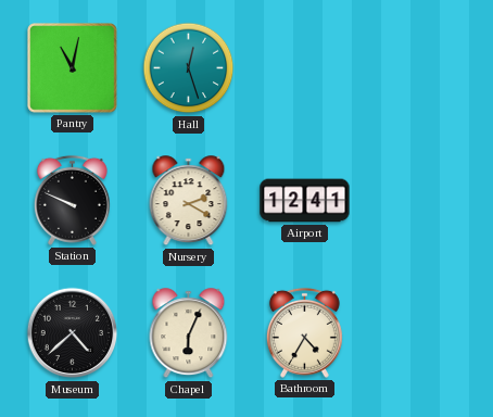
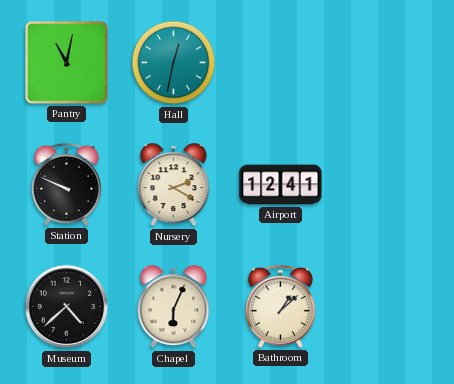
Hall: 12:27 -> 12:32 (174, 63)
Bathroom: 4:35 -> 1:08 (280, 306)
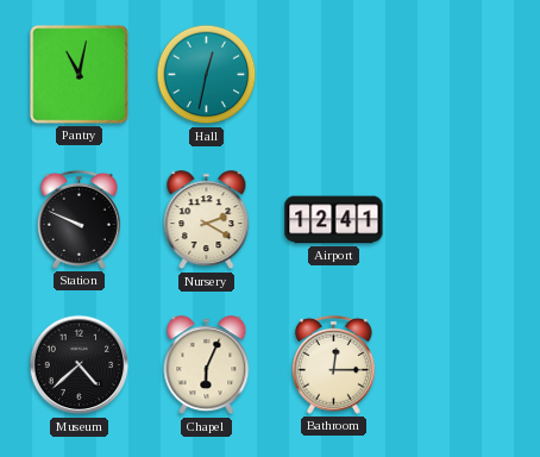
Bathroom: 1:08 -> 12:15 (333, 364)
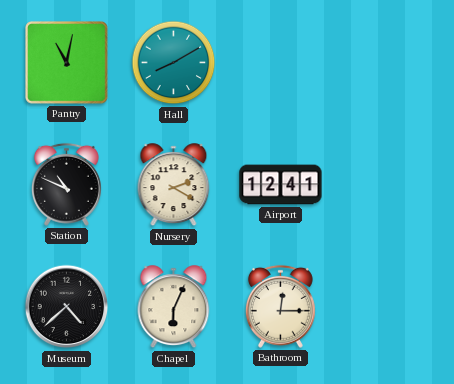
Hall: 12:32 -> 8:10 (174, 63)
Station: 9:49 -> 10:49 (66, 184)
